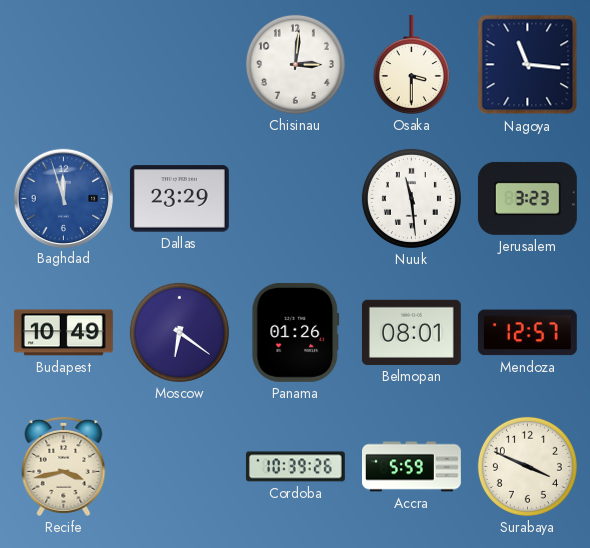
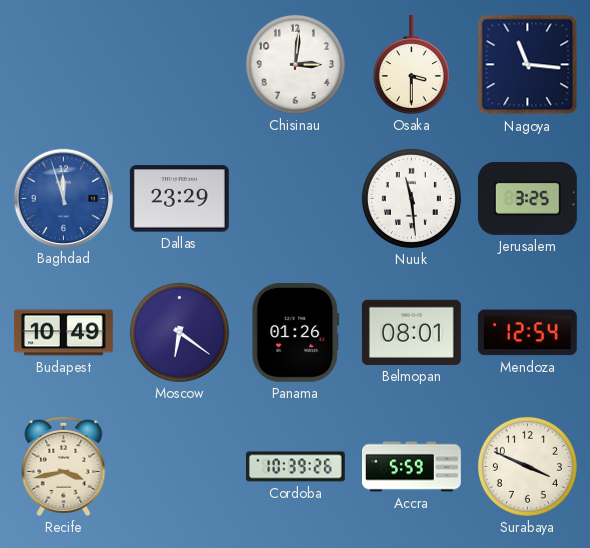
Jerusalem: 3:23 -> 3:25 (527, 198)
Mendoza: 12:57 -> 12:54 (527, 333)
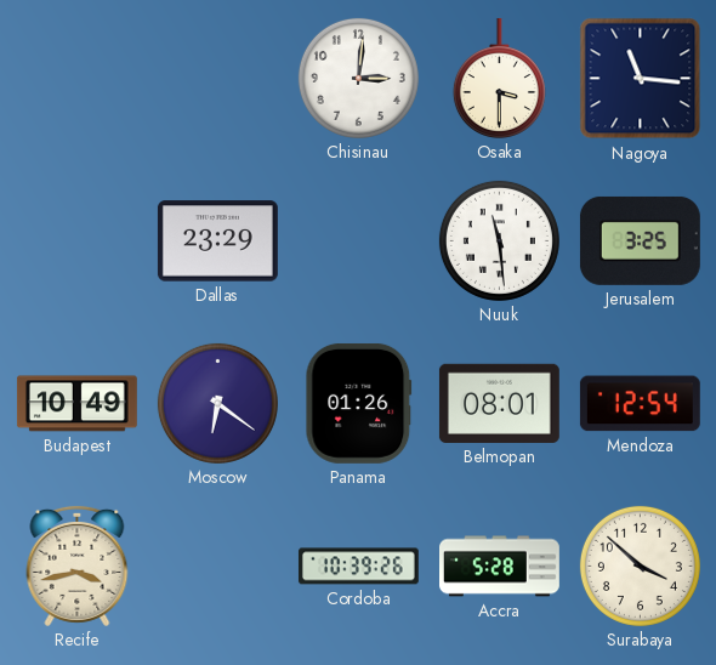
Baghdad: 11:57 -> none (63, 198)
Accra: 5:59 -> 5:28 (500, 567)
Surabaya: 3:49 -> 3:52 (640, 565)
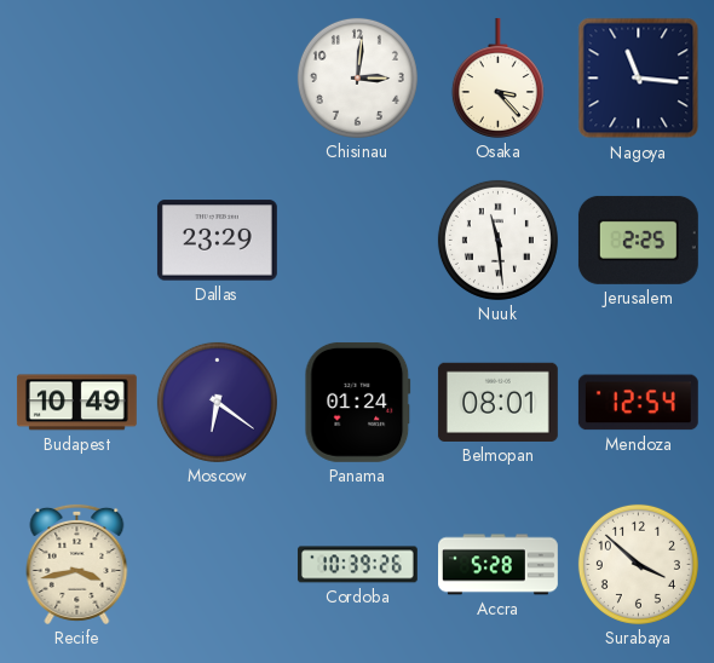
Osaka: 3:30 -> 3:23 (497, 77)
Jerusalem: 3:25 -> 2:25 (638, 240)
Panama: 01:26 -> 01:24 (358, 402)
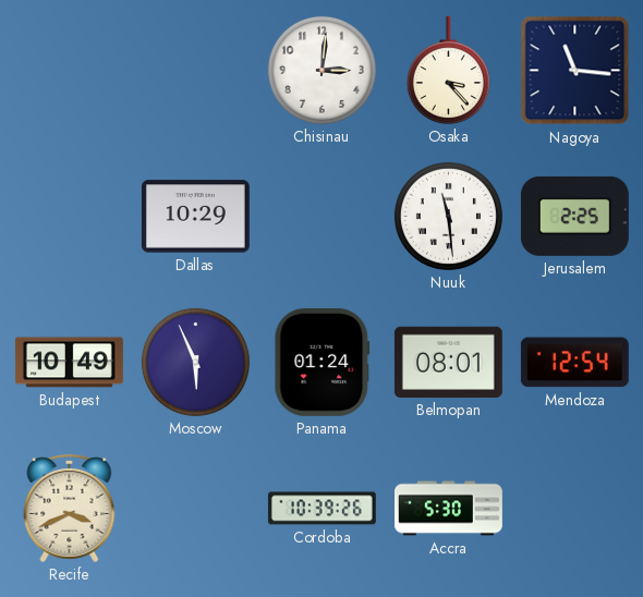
Dallas: 23:29 -> 10:29 (195, 217)
Moscow: 6:21 -> 5:56 (195, 362)
Recife: 3:43 -> 3:41 (70, 508)
Accra: 5:28 -> 5:30 (449, 509)
Surabaya: 3:52 -> none (638, 564)
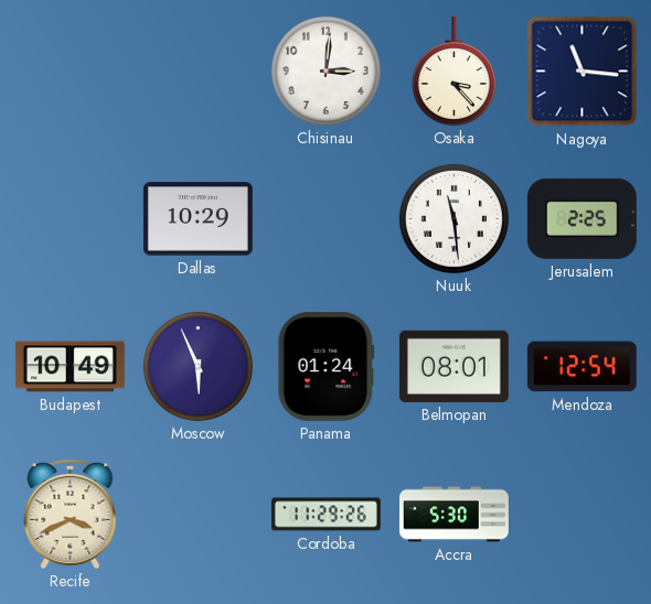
Cordoba: 10:39 -> 11:29 (325, 515)
